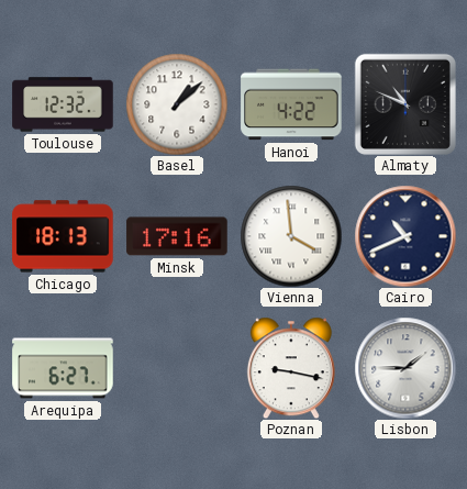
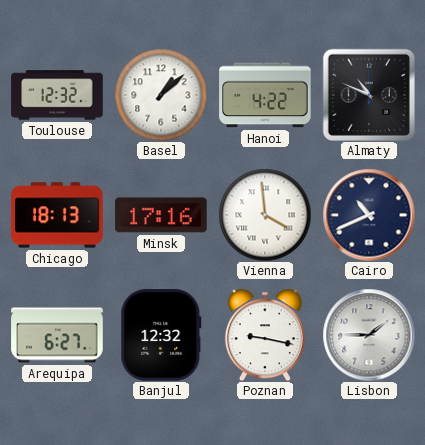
Banjul: none -> 12:32 (161, 335)
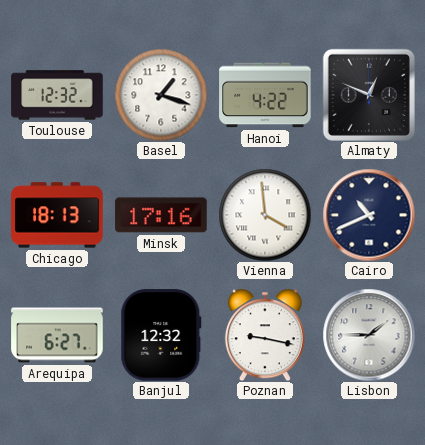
Basel: 1:08 -> 1:18 (161, 95)
Almaty: 10:49 -> 12:49 (369, 95)
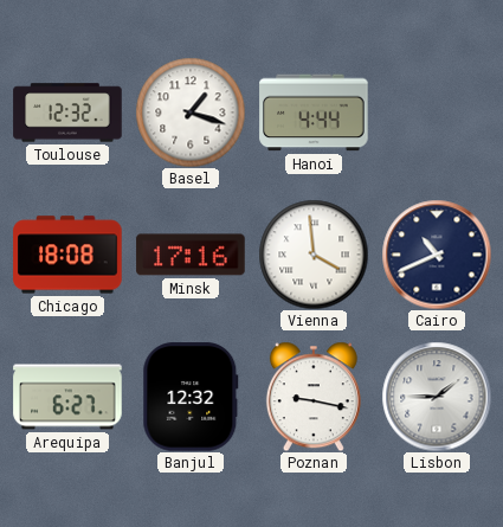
Hanoi: 4:22 -> 4:44 (314, 113)
Almaty: 12:49 -> none (369, 95)
Chicago: 18:13 -> 18:08 (67, 255)
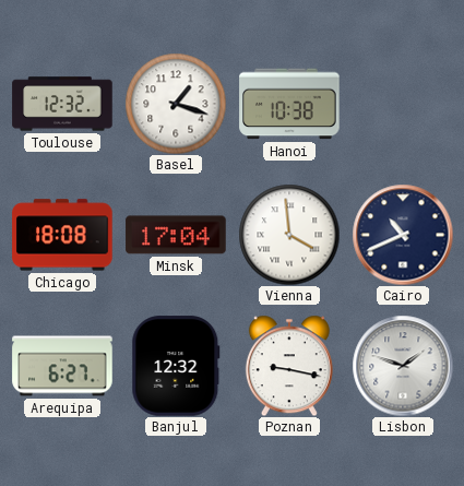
Hanoi: 4:44 -> 10:38 (289, 104)
Minsk: 17:16 -> 17:04 (176, 235)
Lisbon: 1:45 -> 1:48 (403, 366)
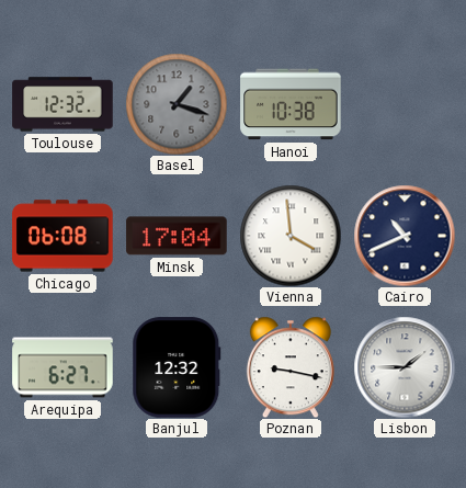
Basel dial: white -> grey (177, 104)
Chicago: 18:08 -> 06:08 (62, 236)
Lisbon: 1:48 -> 1:45 (405, 367)
